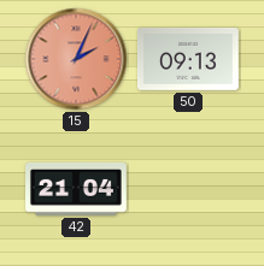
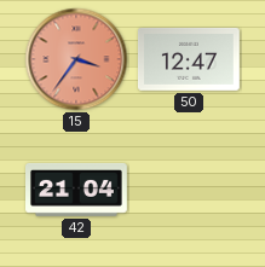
15: 2:04 -> 3:36 (76, 59)
50: 09:13 -> 12:47 (189, 59)
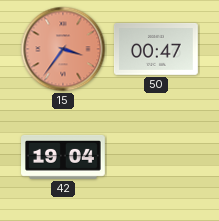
50: 12:47 -> 00:47 (156, 49)
42: 21:04 -> 19:04 (64, 158)
